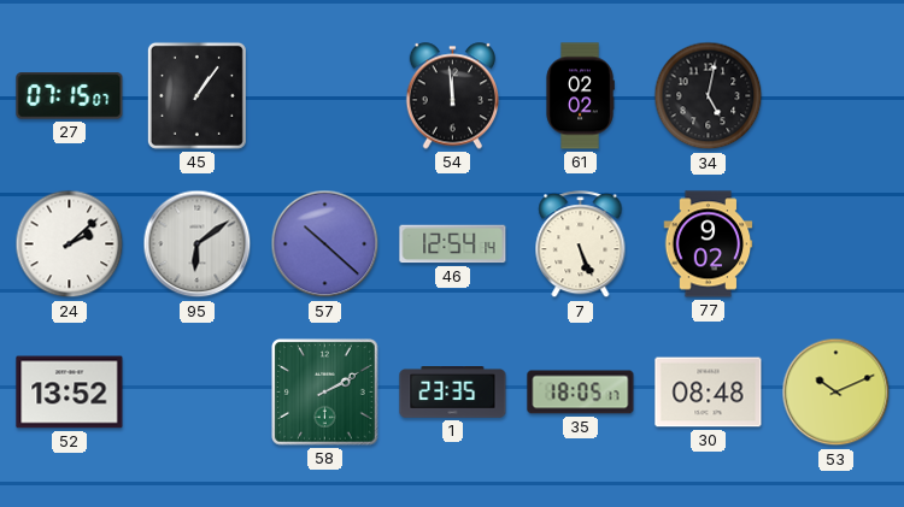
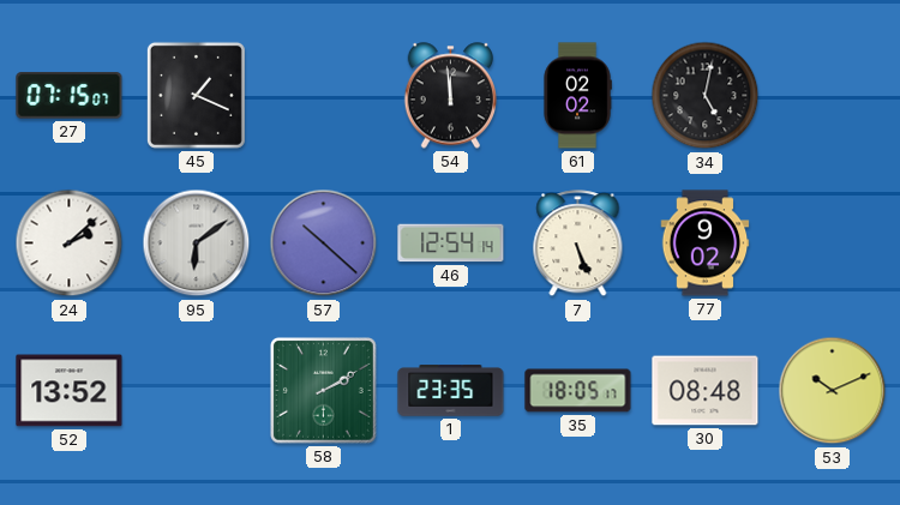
45: 1:06 -> 1:19 (196, 95)
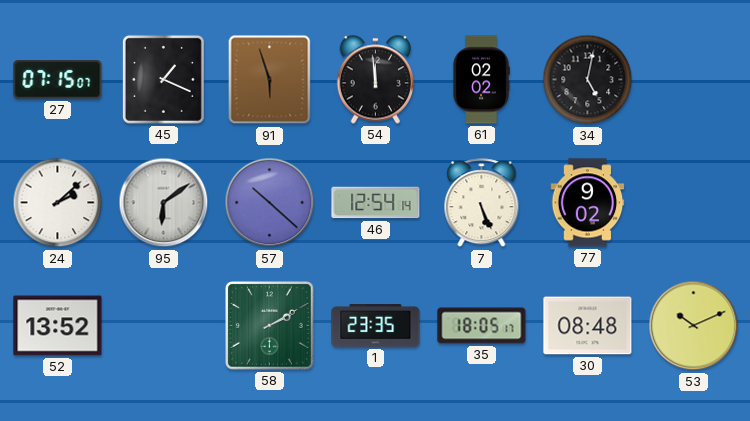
91: none -> 5:57 (270, 80)
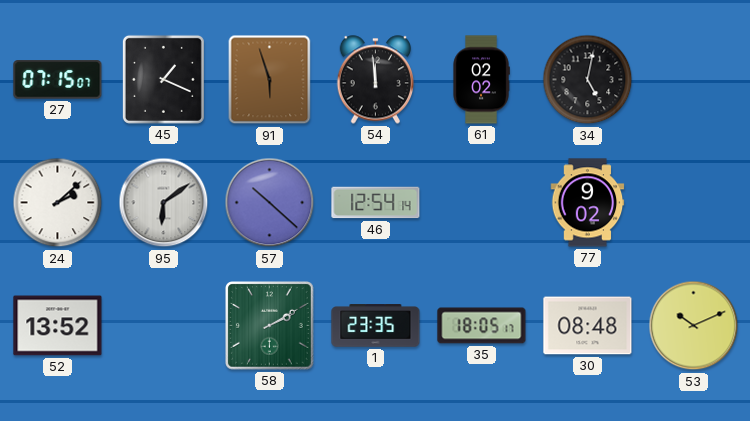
7: 5:26 -> none (482, 203)
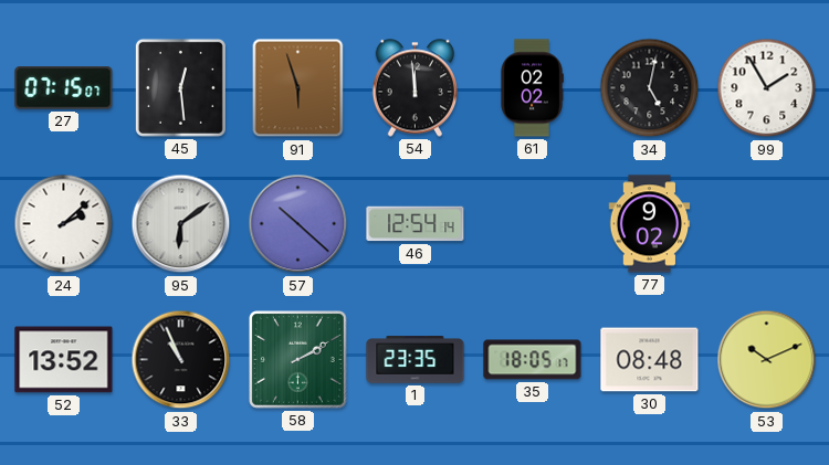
45: 1:19 -> 12:29 (180, 87)
99: none -> 1:55 (767, 88)
33: none -> 10:56 (181, 360)
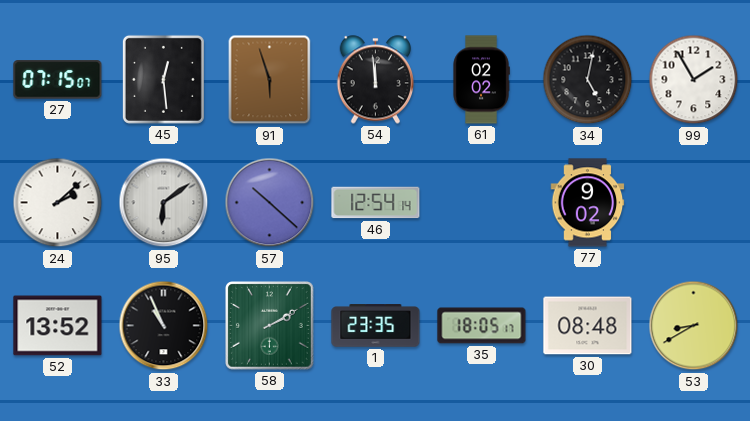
53: 10:11 -> 8:40 (694, 326)
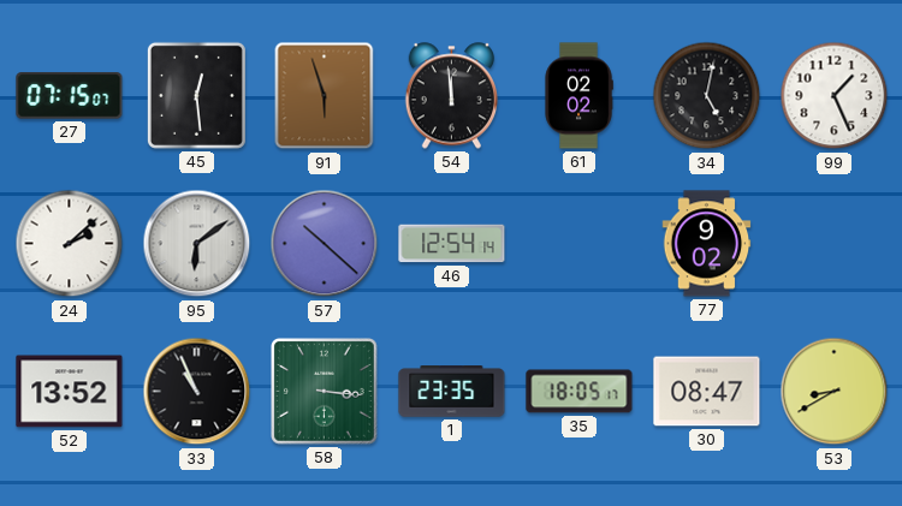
99: 1:55 -> 1:26 (835, 96)
58: 2:10 -> 3:16 (325, 392)
30: 08:48 -> 08:47 (707, 392)
